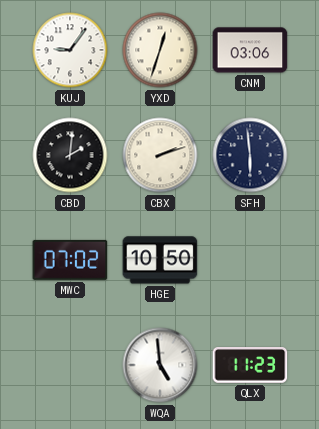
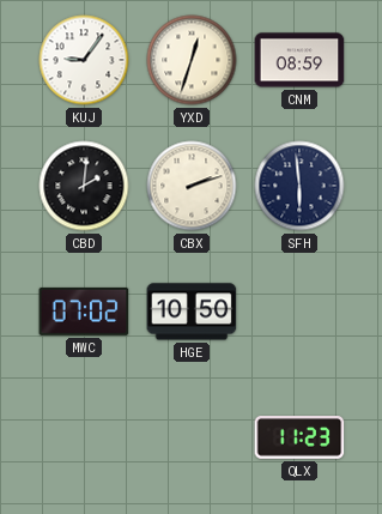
CNM: 03:06 -> 08:59 (299, 60)
WQA: 4:59 -> none (160, 365)
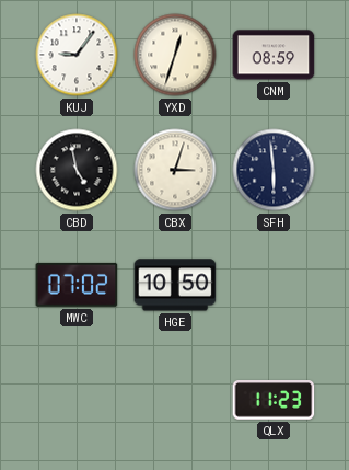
CBD: 2:01 -> 4:58 (77, 170)
CBX: 2:12 -> 3:03 (175, 170)
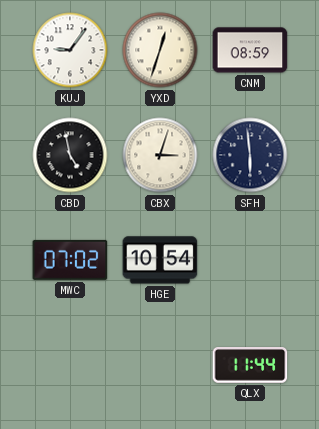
HGE: 10:50 -> 10:54 (160, 260)
QLX: 11:23 -> 11:44 (250, 365)
